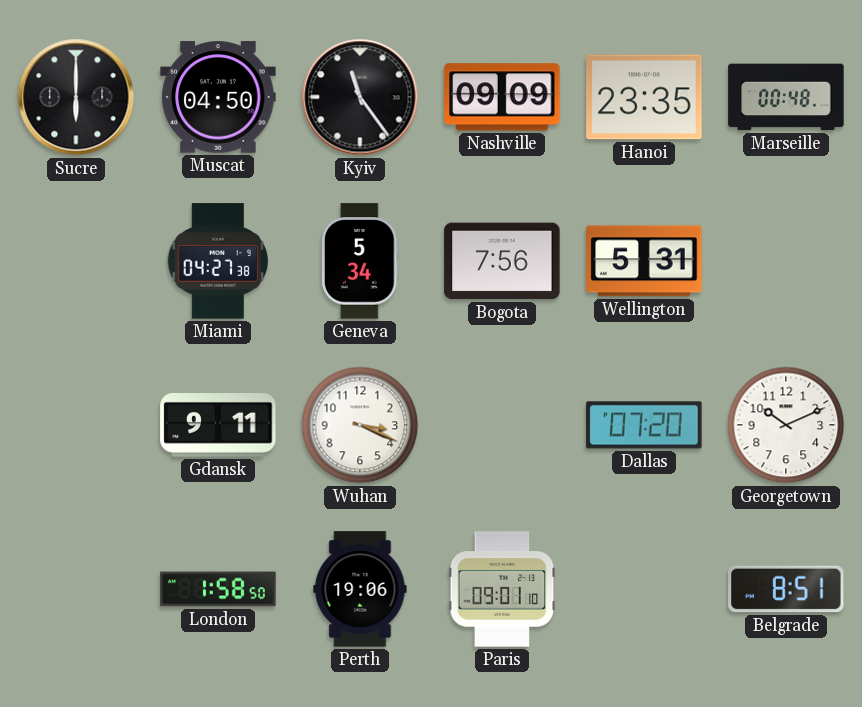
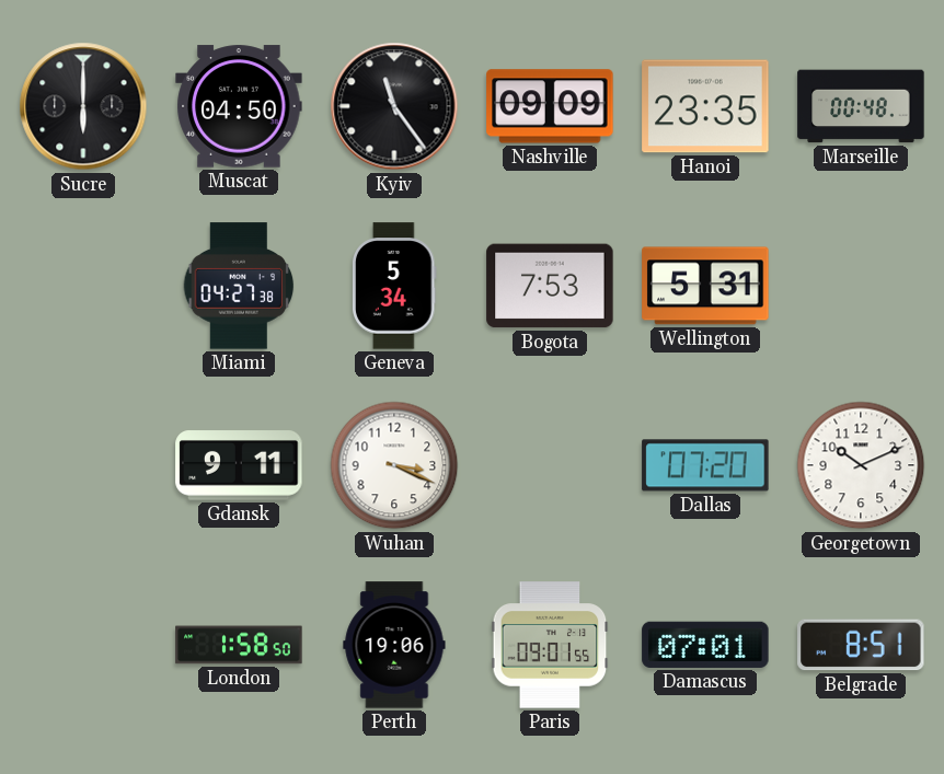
Bogota: 7:56 -> 7:53 (550, 286)
Paris: 09:01:10 -> 09:01:55 (550, 645)
Damascus: none -> 07:01 (705, 645)
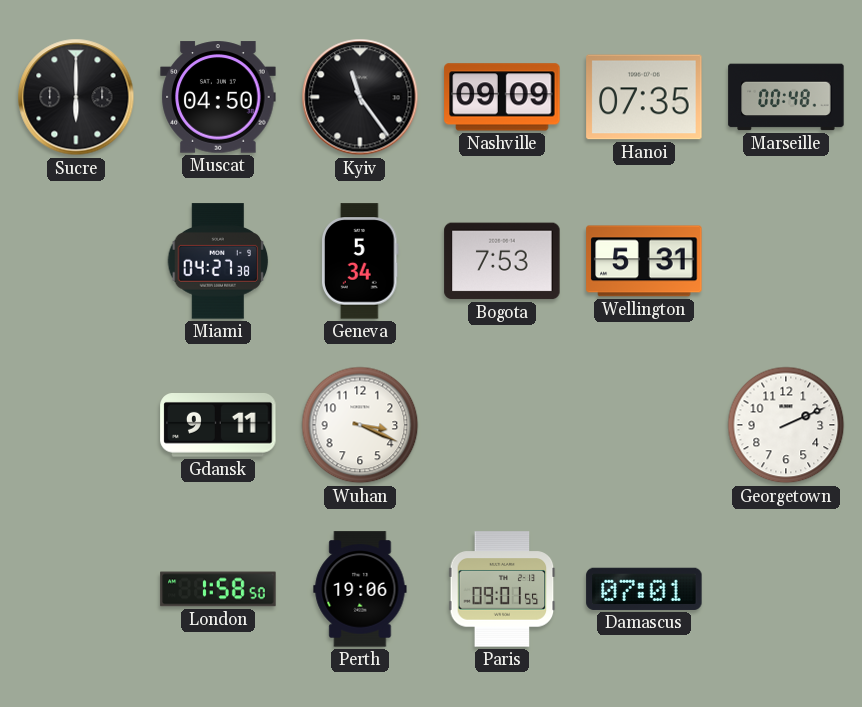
Hanoi: 23:35 -> 07:35 (644, 97)
Dallas: 07:20 -> none (705, 465)
Georgetown: 10:11 -> 2:11 (786, 425)
Belgrade: 8:51 -> none (861, 645)
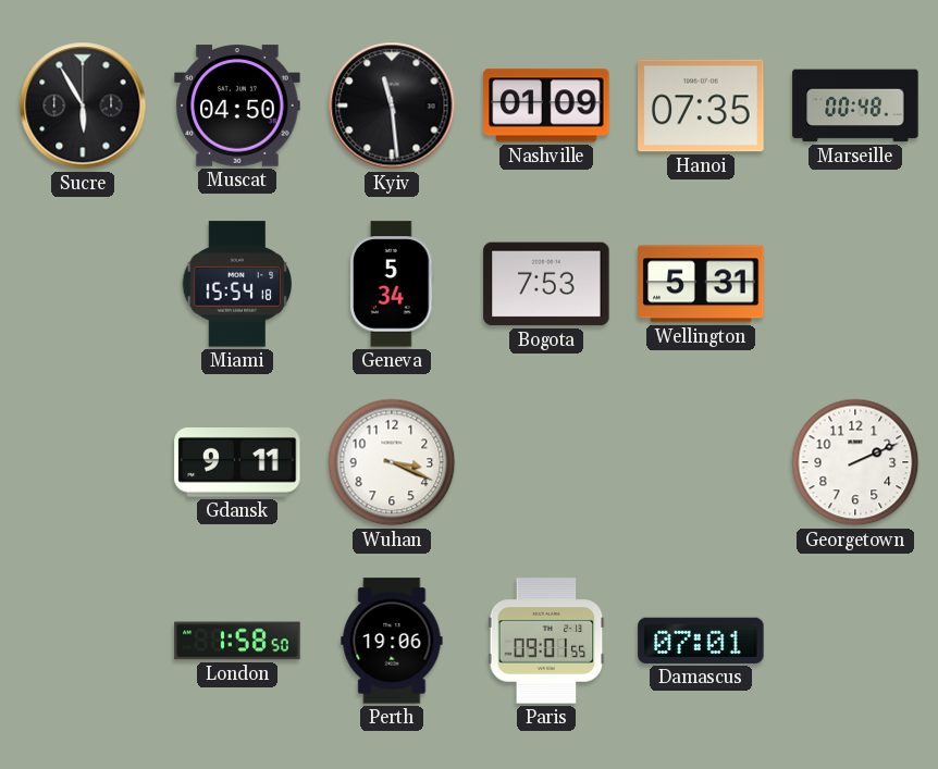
Sucre: 6:00 -> 5:55 (83, 106)
Kyiv: 11:24 -> 11:29 (392, 106)
Nashville: 09:09 -> 01:09 (546, 106)
Miami: 04:27 -> 15:54 (237, 284)
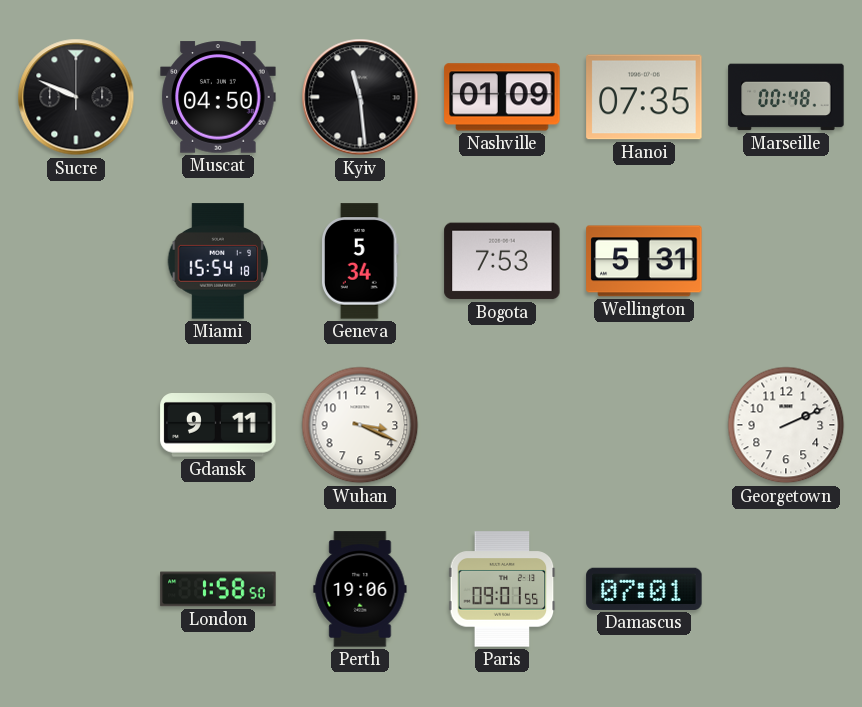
Sucre: 5:55 -> 9:49 (76, 97)
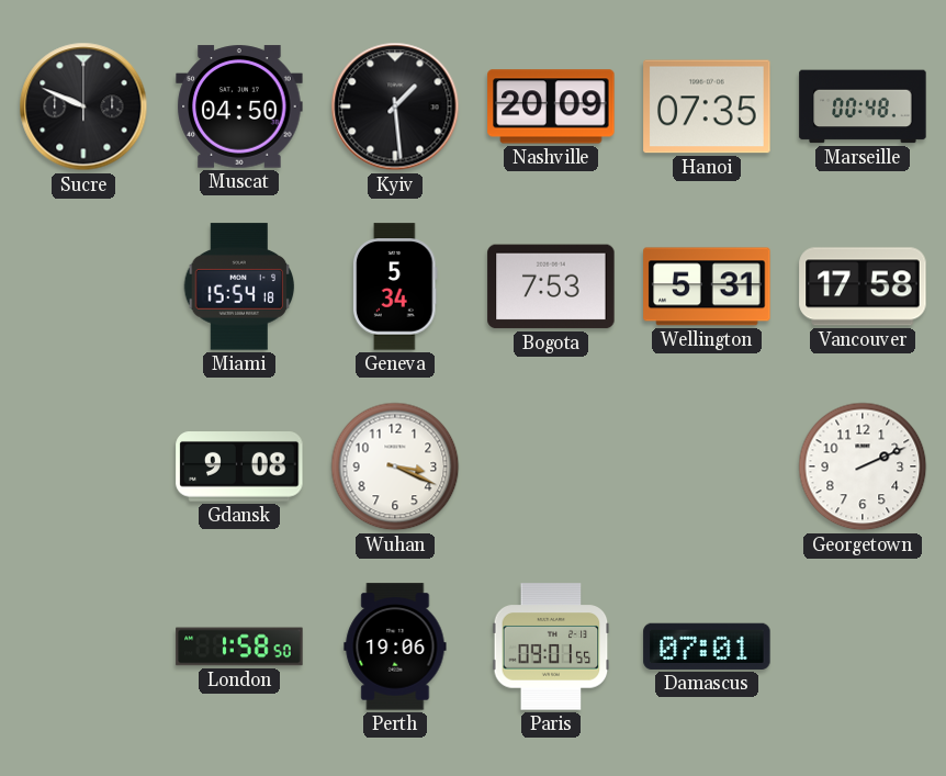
Kyiv: 11:29 -> 1:29 (395, 106)
Nashville: 01:09 -> 20:09 (551, 106)
Vancouver: none -> 17:58 (863, 286)
Gdansk: 9:11 -> 9:08 (239, 468)
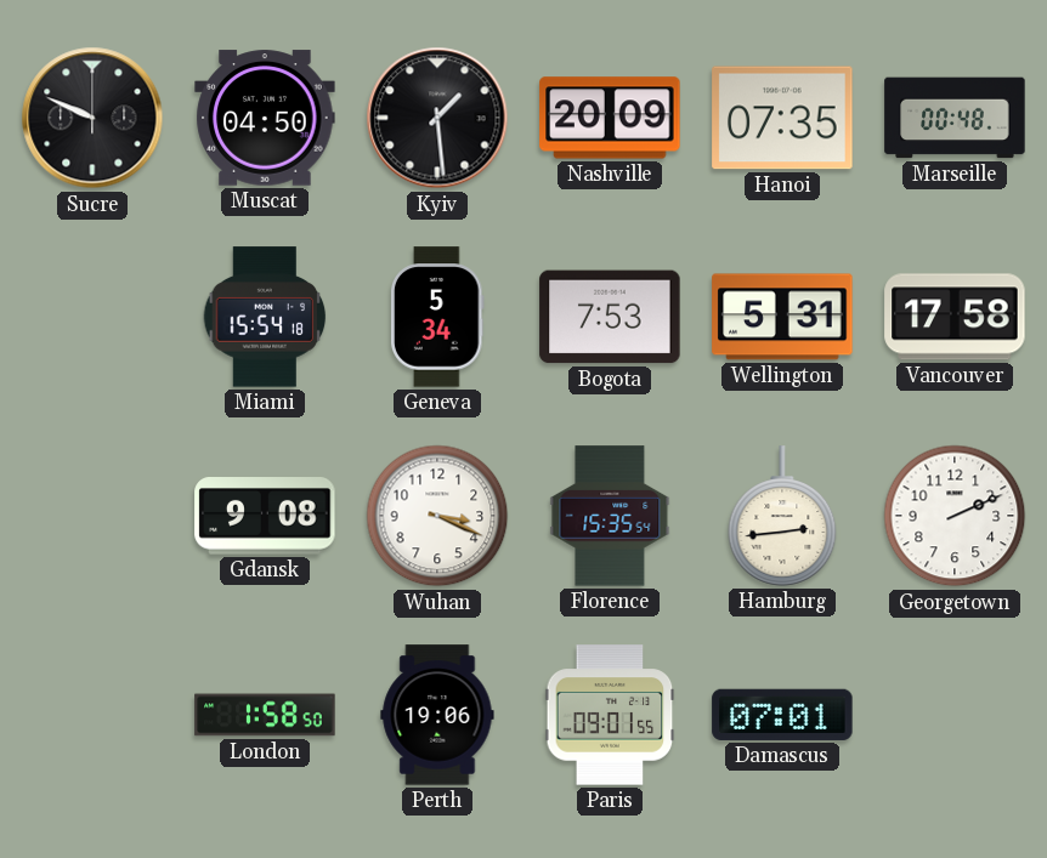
Florence: none -> 15:35 (610, 516)
Hamburg: none -> 2:44 (782, 516)
